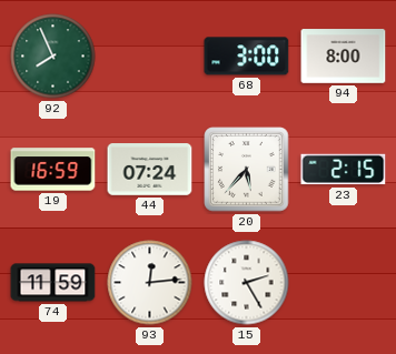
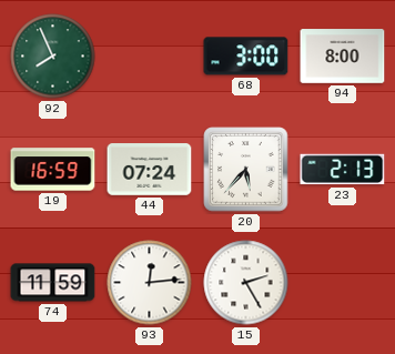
23: 2:15 -> 2:13 (343, 170)
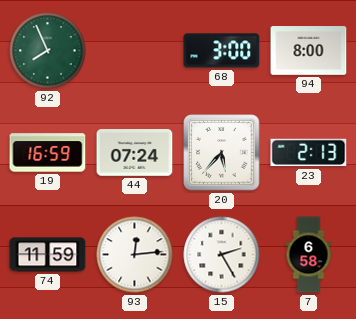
7: none -> 6:58 (309, 255)
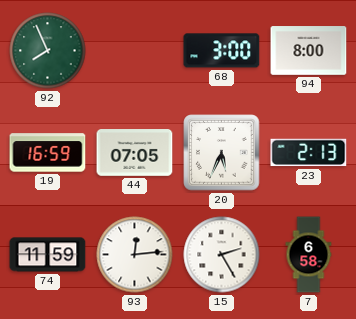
44: 07:24 -> 07:05 (135, 153)
20: 5:37 -> 5:34 (222, 153)
